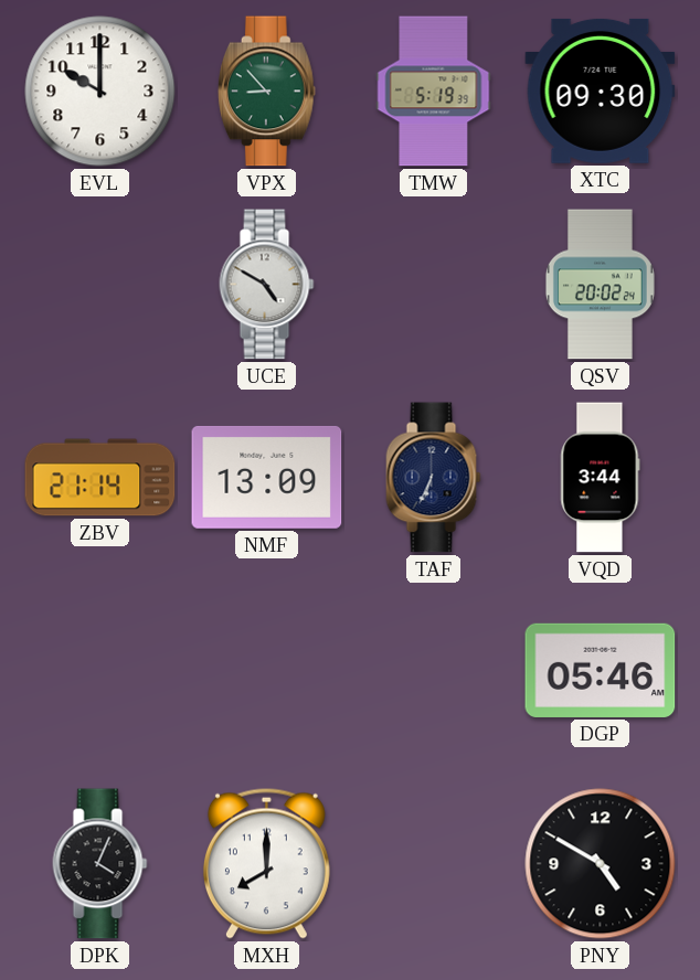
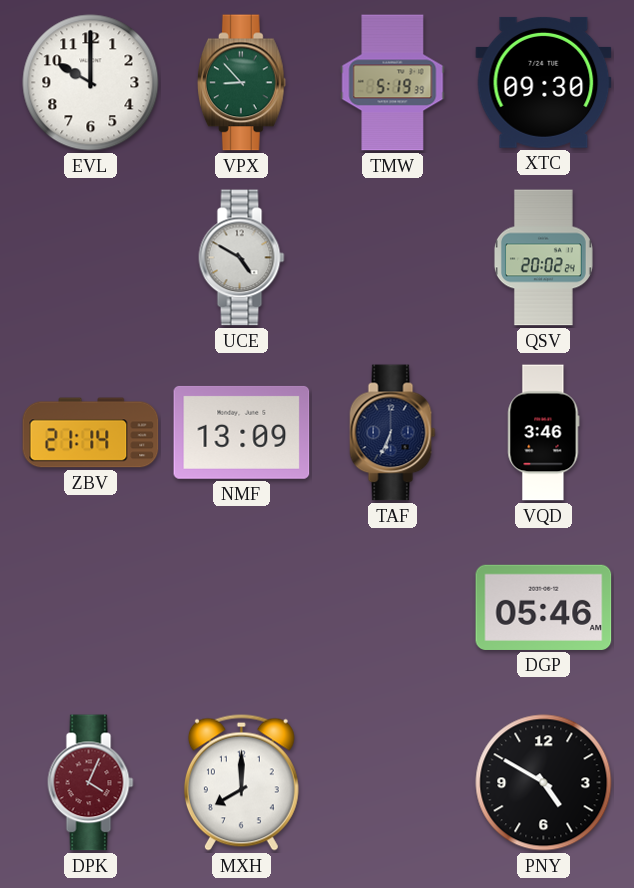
VQD: 3:44 -> 3:46 (544, 433)
DPK dial: black -> burgundy (91, 783)
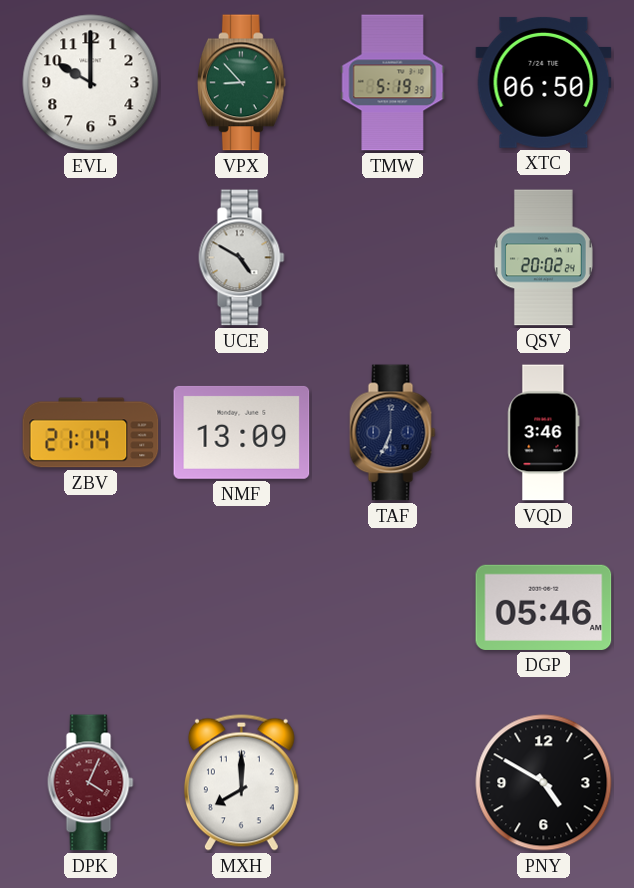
XTC: 09:30 -> 06:50 (544, 82)
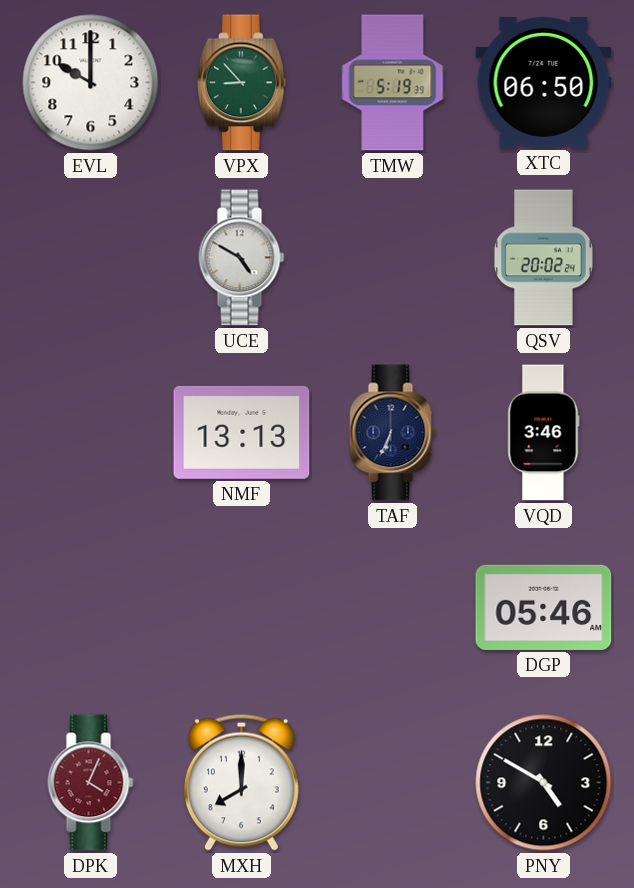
ZBV: 21:14 -> none (91, 433)
NMF: 13:09 -> 13:13 (242, 432)
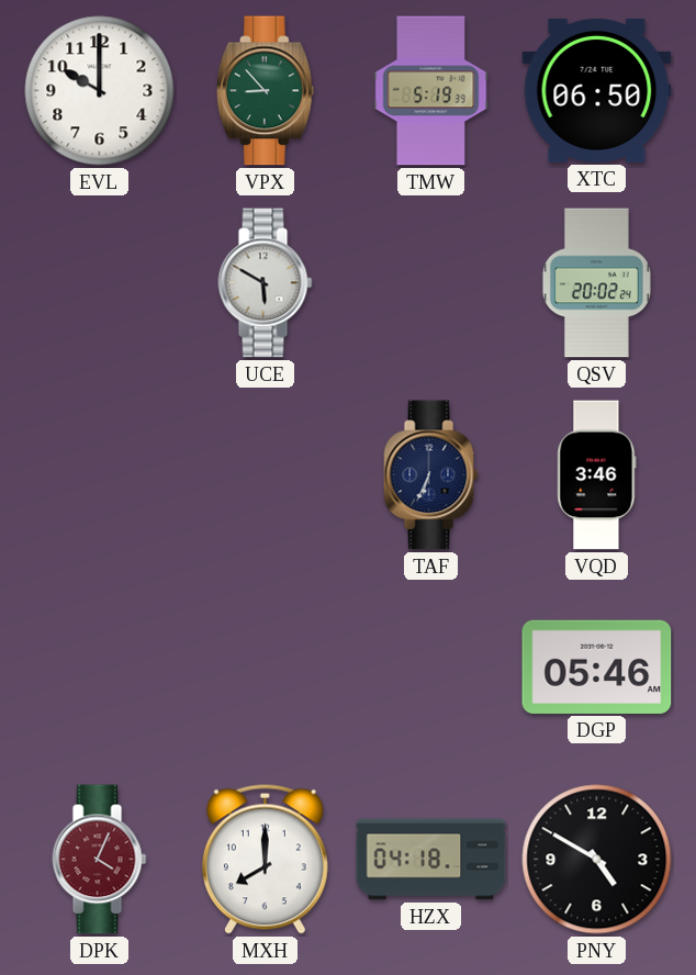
UCE: 4:50 -> 5:50 (266, 283)
NMF: 13:13 -> none (242, 432)
HZX: none -> 04:18 (431, 860)
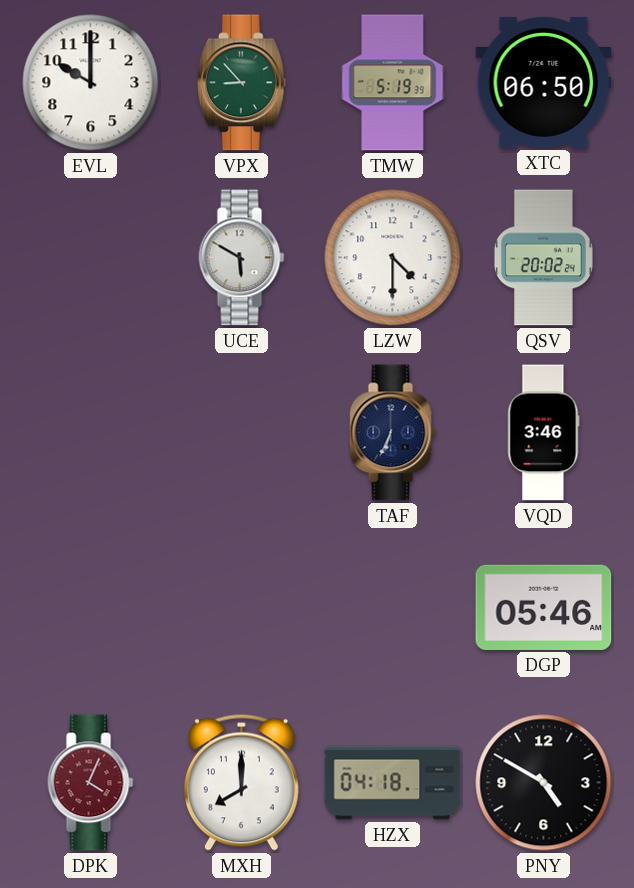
LZW: none -> 4:30 (393, 258)
